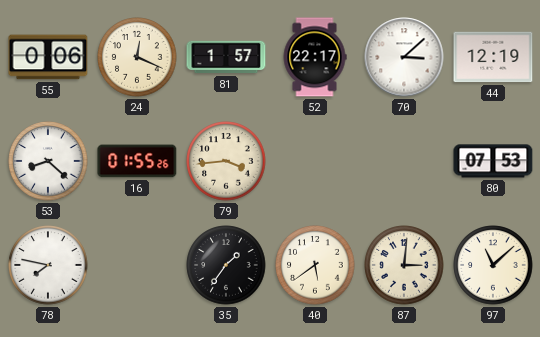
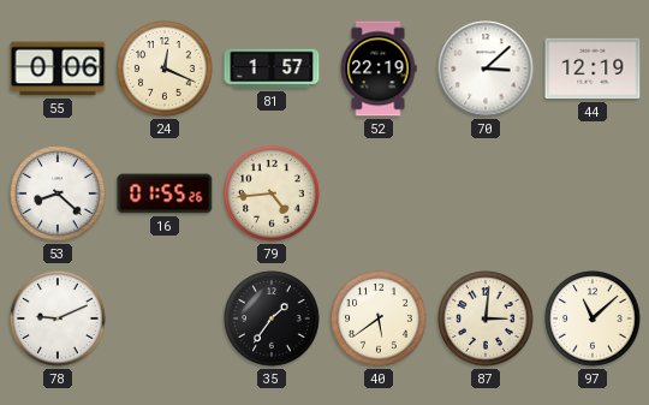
52: 22:17 -> 22:19 (379, 69)
79: 3:44 -> 4:44 (272, 193)
80: 07:53 -> none (493, 161)
78: 7:47 -> 9:11 (58, 318)
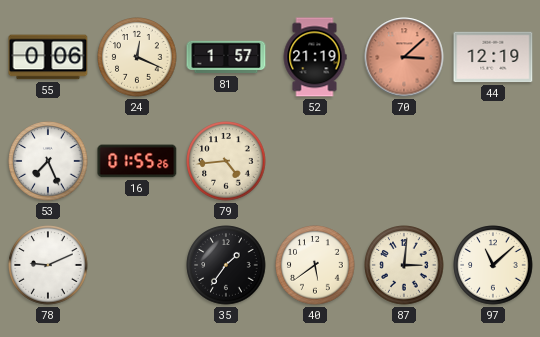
52: 22:19 -> 21:19 (315, 57)
70 dial: white -> salmon (404, 57)
53: 8:22 -> 7:26 (48, 161)
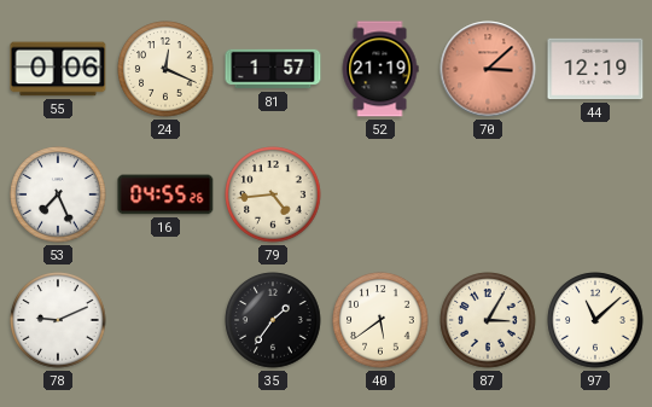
16: 01:55 -> 04:55 (165, 194)
87: 3:01 -> 3:05 (488, 320)
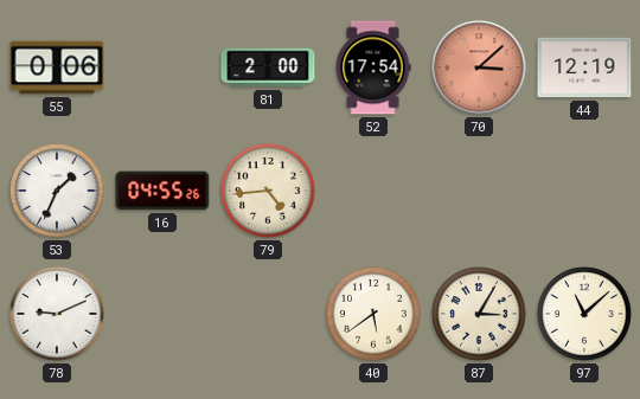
24: 12:19 -> none (165, 69)
81: 1:57 -> 2:00 (268, 67)
52: 21:19 -> 17:54 (373, 67)
53: 7:26 -> 1:34 (57, 191)
35: 1:36 -> none (273, 320)
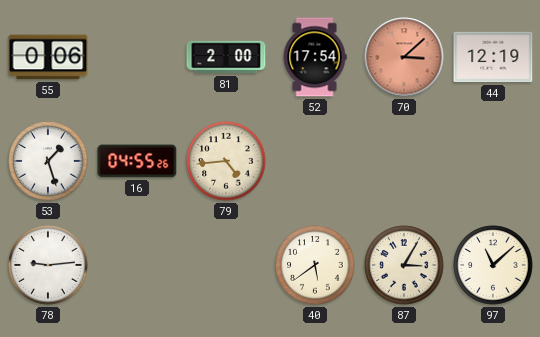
53: 1:34 -> 1:27 (48, 161)
78: 9:11 -> 9:14 (48, 265)
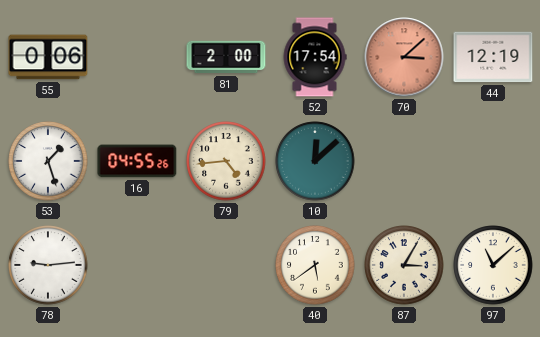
10: none -> 12:08 (315, 161)
